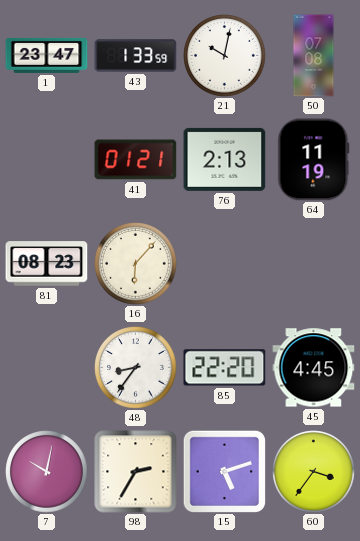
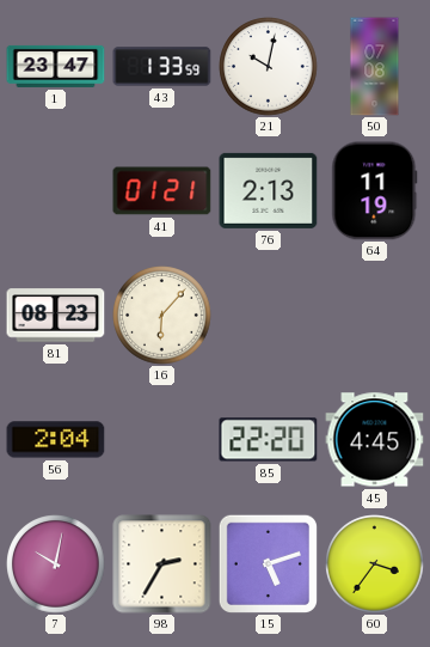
56: none -> 2:04 (56, 440)
48: 8:36 -> none (136, 368)
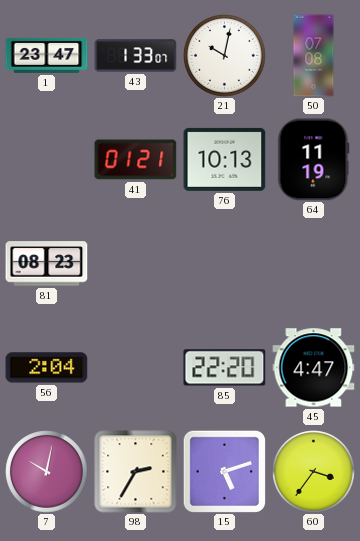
43: 1:33:59 -> 1:33:07 (136, 56)
76: 2:13 -> 10:13 (225, 159)
16: 6:07 -> none (162, 316)
45: 4:45 -> 4:47 (314, 368)
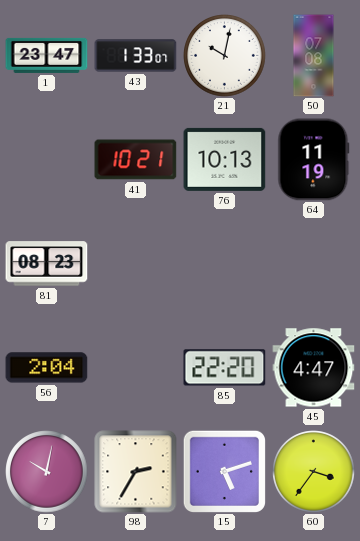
41: 01:21 -> 10:21 (136, 160)
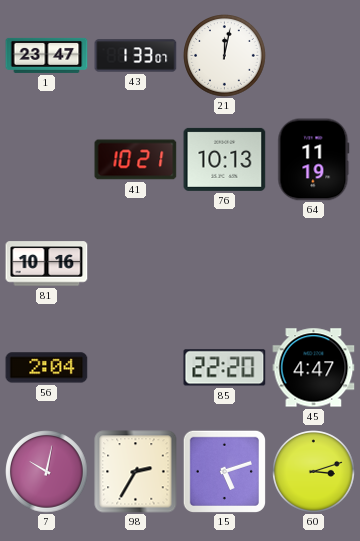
21: 10:02 -> 12:02 (225, 56)
50: 07:08 -> none (314, 56)
81: 08:23 -> 10:16 (47, 264)
60: 3:36 -> 3:12 (314, 472)
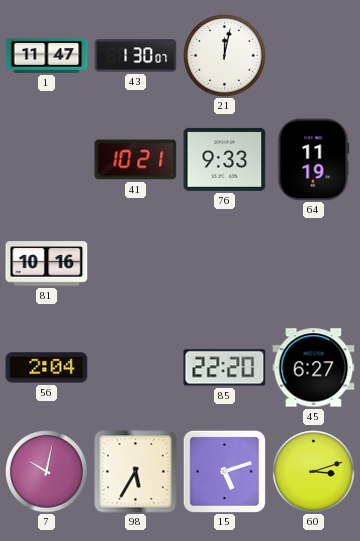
1: 23:47 -> 11:47 (47, 55)
43: 1:33 -> 1:30 (136, 56)
76: 10:13 -> 9:33 (225, 159)
45: 4:47 -> 6:27 (314, 368)
98: 2:35 -> 5:35 (136, 472)
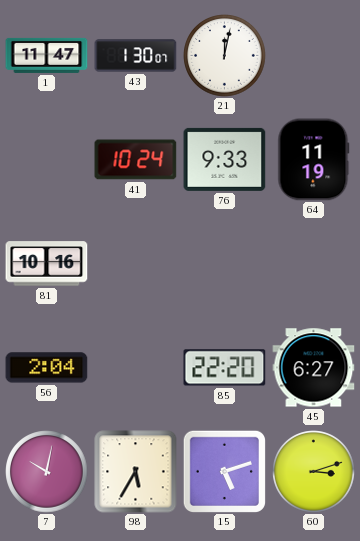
41: 10:21 -> 10:24 (136, 160)
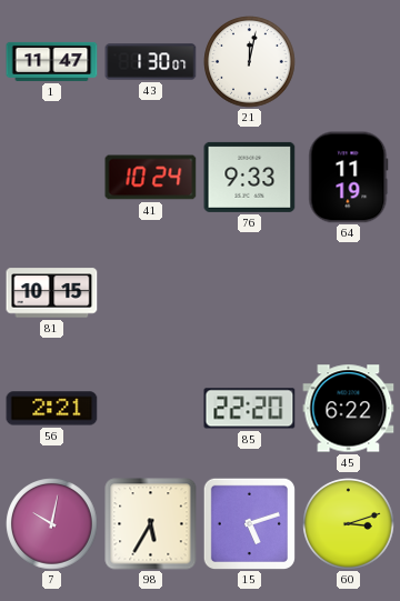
81: 10:16 -> 10:15 (52, 293)
56: 2:04 -> 2:21 (52, 409)
45: 6:27 -> 6:22 (349, 409)
